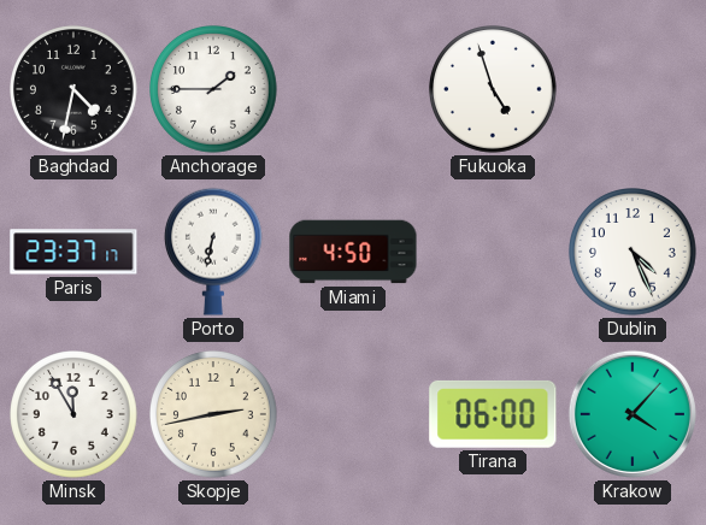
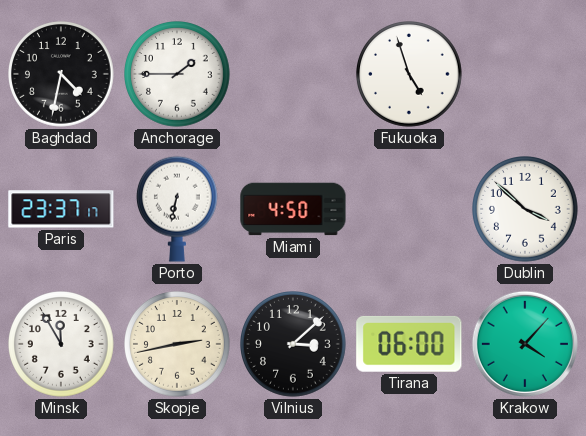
Dublin: 4:26 -> 3:52 (526, 210)
Vilnius: none -> 3:08 (294, 345)
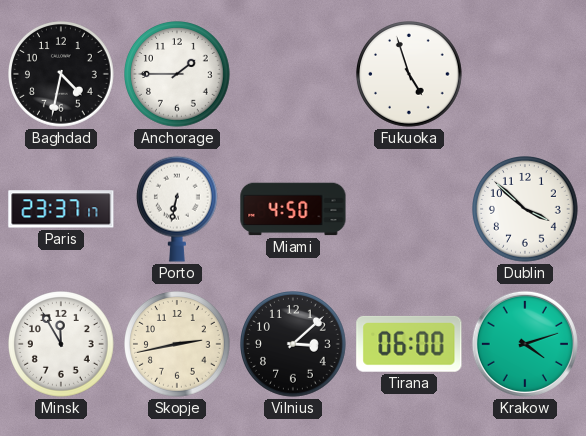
Krakow: 4:07 -> 4:12 (525, 344)
